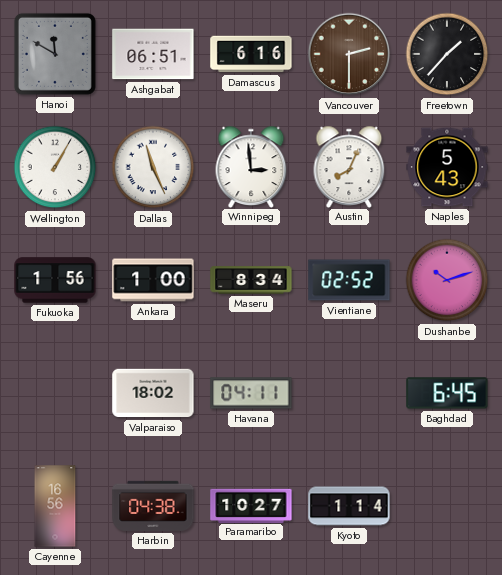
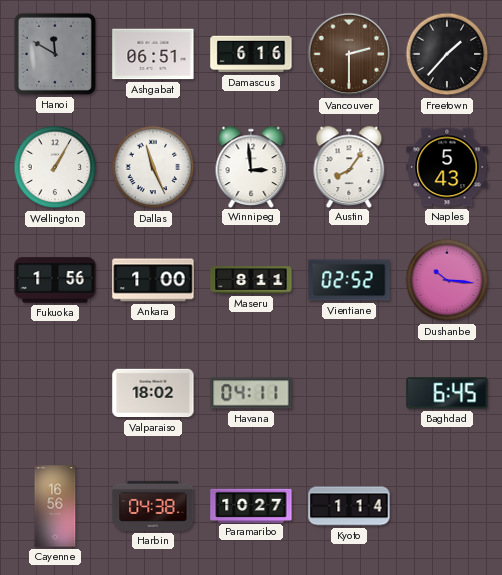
Austin: 8:04 -> 8:06 (349, 166)
Maseru: 8:34 -> 8:11 (251, 280)
Dushanbe: 10:12 -> 10:16 (447, 280)
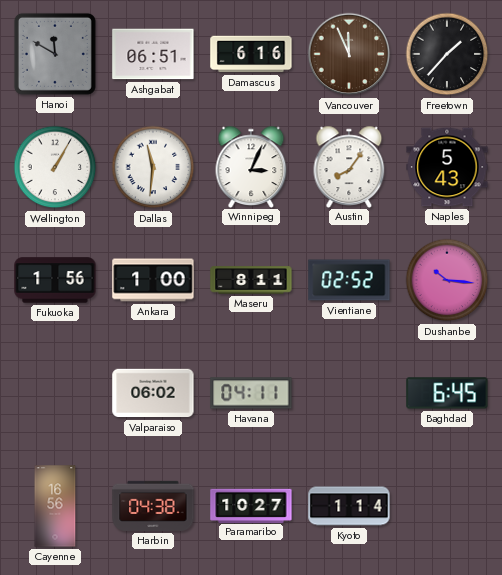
Vancouver: 2:30 -> 11:56 (349, 54)
Dallas: 11:26 -> 11:31 (153, 167)
Winnipeg: 2:59 -> 3:04 (251, 166)
Valparaiso: 18:02 -> 06:02 (153, 393)
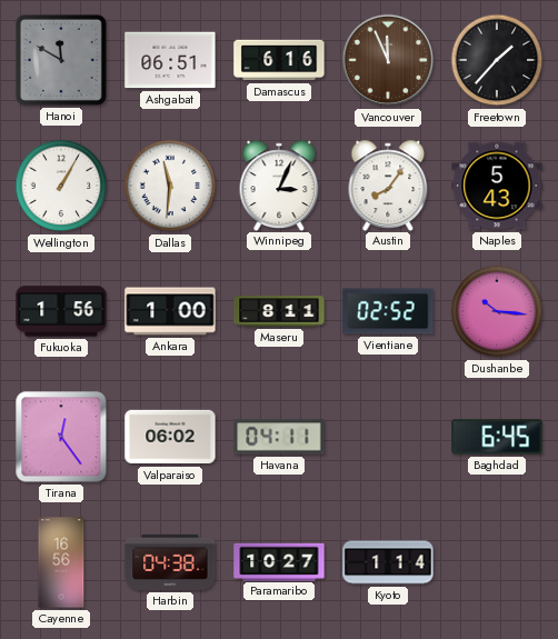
Tirana: none -> 12:24 (61, 437)
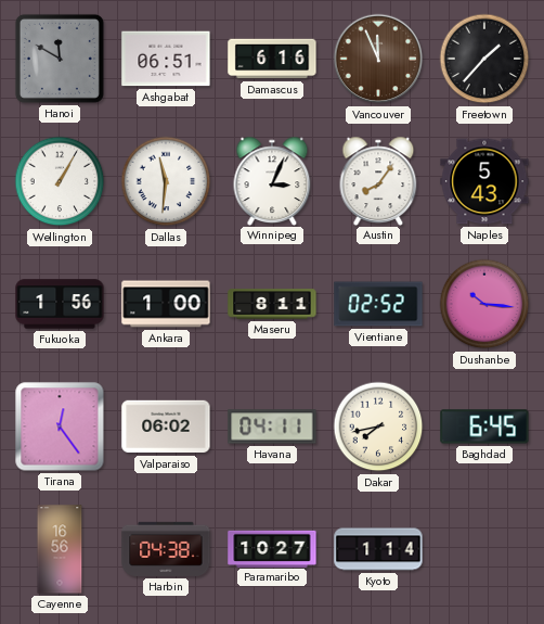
Dakar: none -> 7:43 (378, 426)
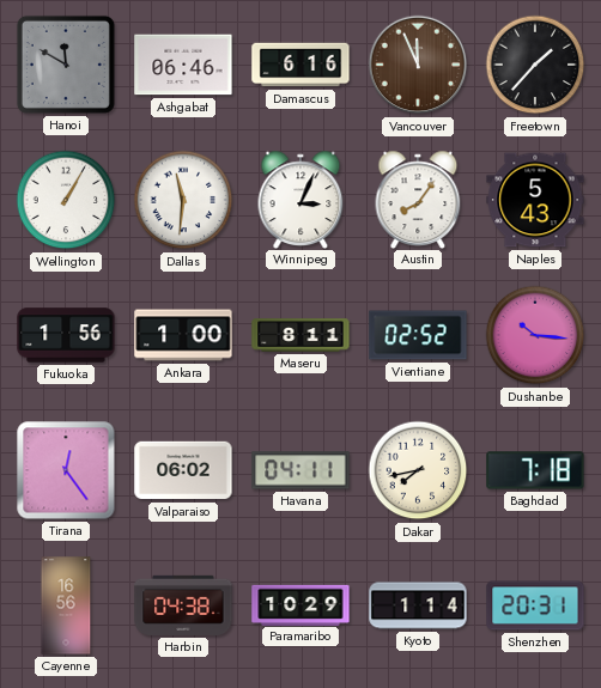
Ashgabat: 06:51 -> 06:46 (183, 65)
Baghdad: 6:45 -> 7:18 (535, 470)
Paramaribo: 10:27 -> 10:29 (300, 604)
Shenzhen: none -> 20:31 (535, 605)
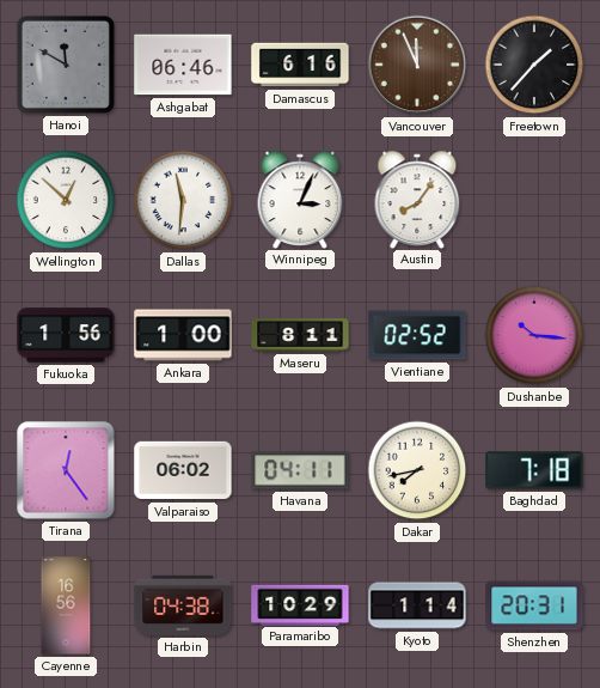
Wellington: 1:05 -> 12:52 (66, 200)
Naples: 5:43 -> none (535, 200)
